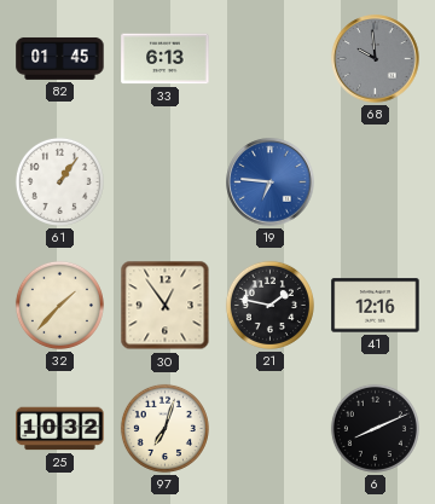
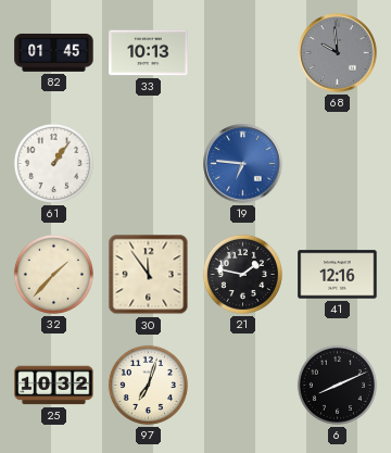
33: 6:13 -> 10:13 (149, 53)
30: 12:54 -> 11:54 (149, 275)
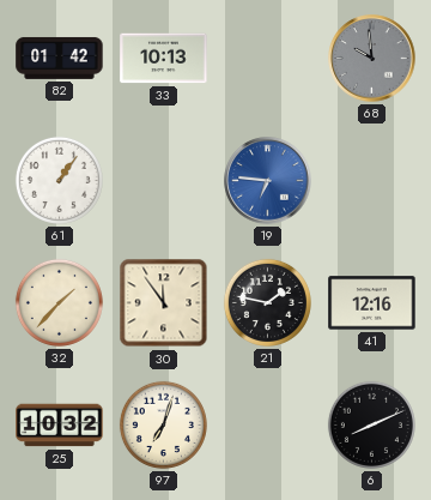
82: 01:45 -> 01:42 (60, 58)
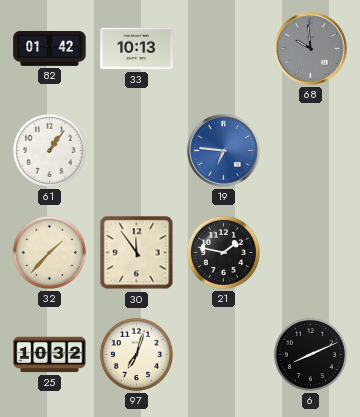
41: 12:16 -> none (372, 303)
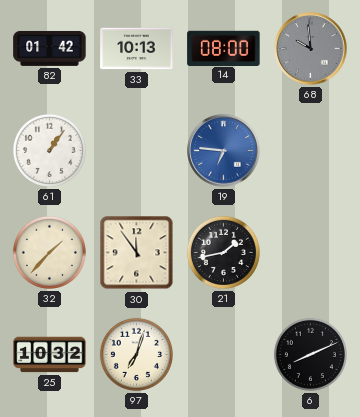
14: none -> 08:00 (224, 48)
21: 1:47 -> 1:43 (223, 252)
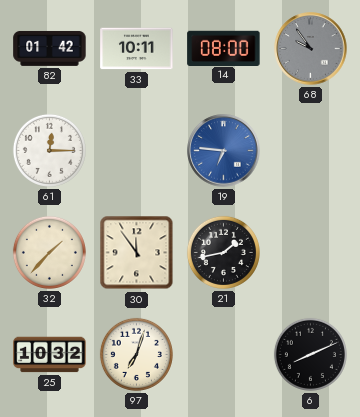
33: 10:13 -> 10:11 (137, 49)
68: 9:59 -> 9:54 (311, 49)
61: 1:06 -> 12:15 (49, 150)
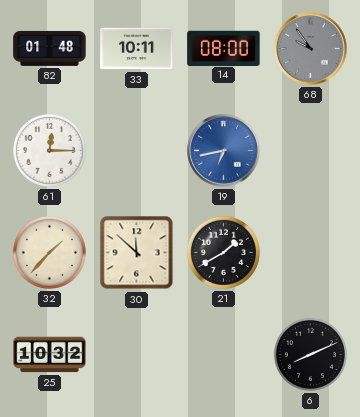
82: 01:42 -> 01:48 (50, 48)
19: 6:46 -> 6:43 (224, 151)
30: 11:54 -> 11:52 (137, 253)
21: 1:43 -> 1:40 (223, 252)
97: 7:03 -> none (136, 354)
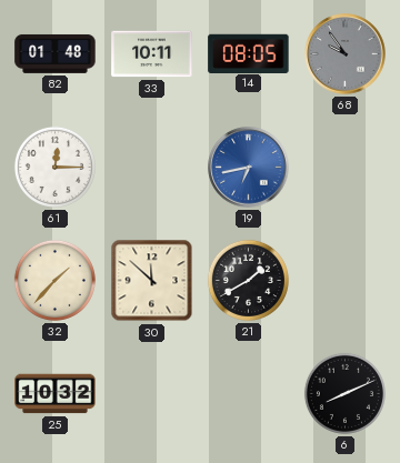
14: 08:00 -> 08:05 (249, 53)
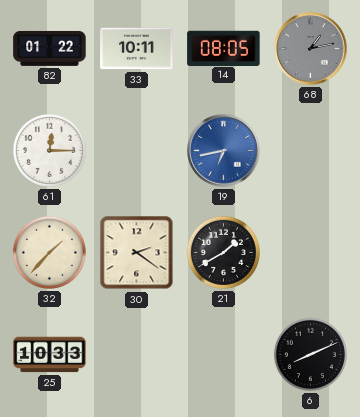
82: 01:48 -> 01:22 (50, 48)
68: 9:54 -> 1:13 (311, 49)
30: 11:52 -> 2:21 (137, 253)
25: 10:32 -> 10:33 (50, 355)
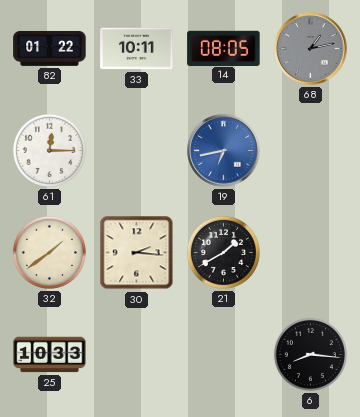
32: 1:37 -> 1:39 (49, 252)
30: 2:21 -> 2:16 (137, 253)
6: 8:11 -> 8:16 (310, 354)
